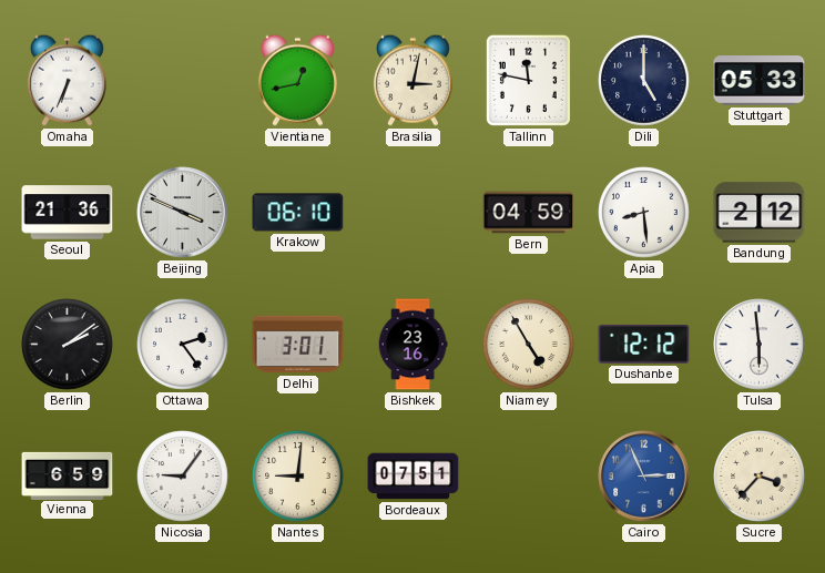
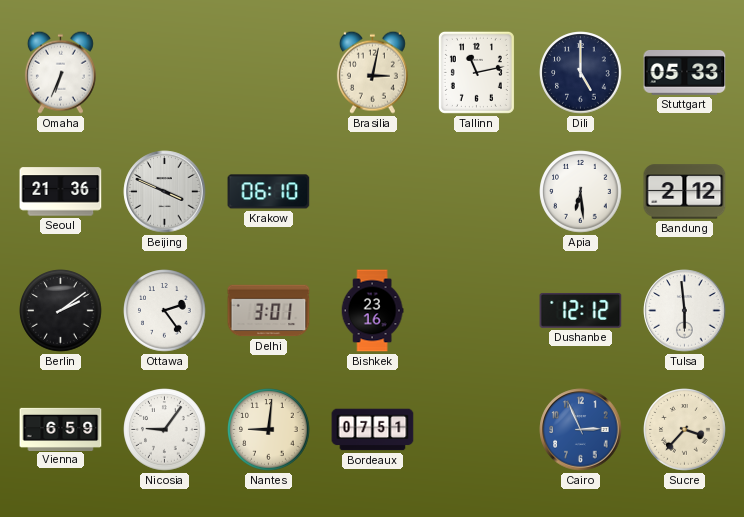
Vientiane: 12:43 -> none (297, 80)
Tallinn: 11:47 -> 11:13 (476, 72)
Bern: 04:59 -> none (529, 213)
Apia: 8:29 -> 6:29 (581, 192)
Niamey: 4:55 -> none (529, 345)
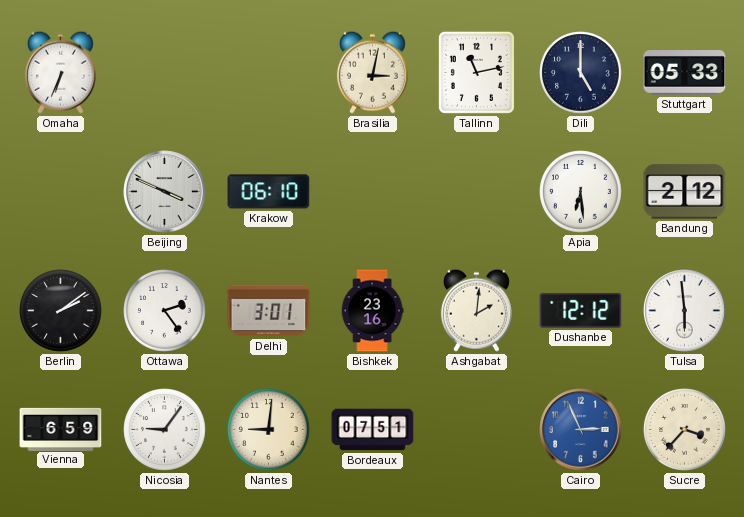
Seoul: 21:36 -> none (61, 192)
Ashgabat: none -> 2:01 (476, 310)
